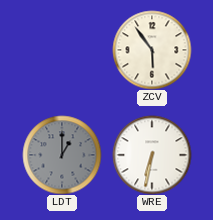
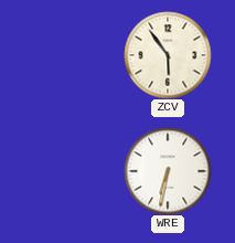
LDT: 1:00 -> none (62, 155)
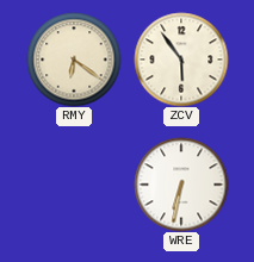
RMY: none -> 6:21 (74, 60)
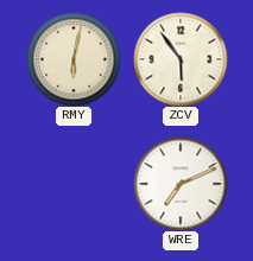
RMY: 6:21 -> 6:02 (74, 59)
WRE: 6:32 -> 7:11 (181, 184)
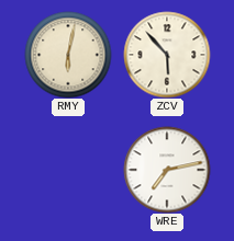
ZCV: 5:54 -> 5:53 (167, 55)
WRE: 7:11 -> 7:13 (167, 170)
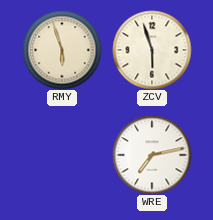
RMY: 6:02 -> 5:57 (62, 50)
ZCV: 5:53 -> 5:57 (152, 50)
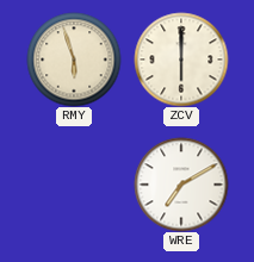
ZCV: 5:57 -> 6:00 (181, 60)
WRE: 7:13 -> 7:10 (181, 185)
